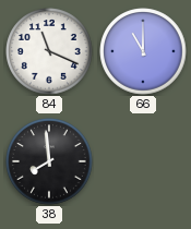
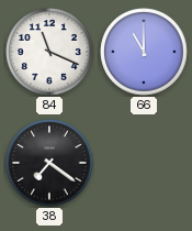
38: 7:59 -> 7:21 (49, 163)
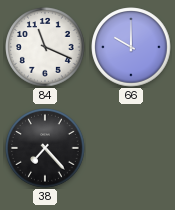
66: 11:00 -> 10:00 (131, 47)
38: 7:21 -> 7:23 (45, 148)
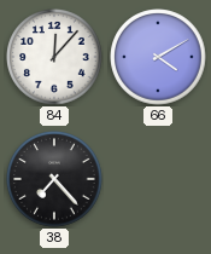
84: 11:19 -> 12:07 (54, 57)
66: 10:00 -> 4:10 (158, 57)
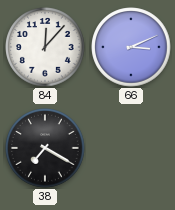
66: 4:10 -> 3:11 (131, 47)
38: 7:23 -> 7:20 (45, 148)
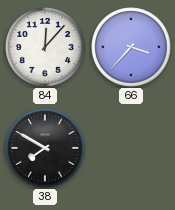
66: 3:11 -> 3:37 (131, 47)
38: 7:20 -> 7:50 (45, 148)
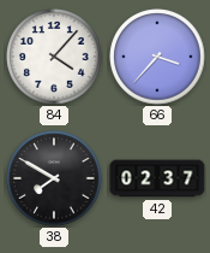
84: 12:07 -> 4:07 (54, 57)
42: none -> 02:37 (157, 178)
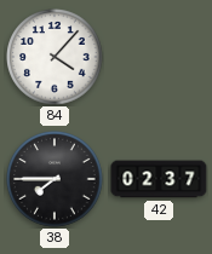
66: 3:37 -> none (157, 57)
38: 7:50 -> 7:45 (55, 179)
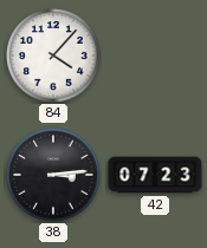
38: 7:45 -> 3:14 (53, 175)
42: 02:37 -> 07:23 (155, 175)
